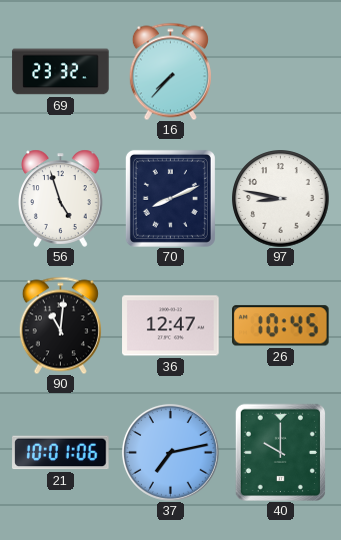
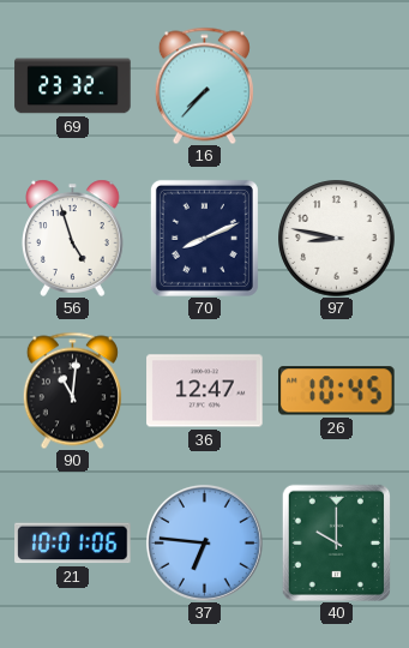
37: 7:13 -> 6:46 (204, 542)
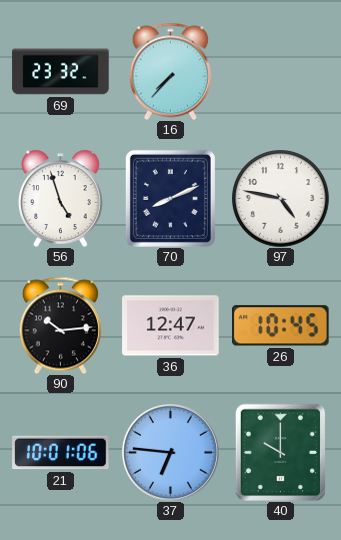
97: 8:47 -> 4:47 (281, 199)
90: 11:01 -> 10:14 (60, 325)
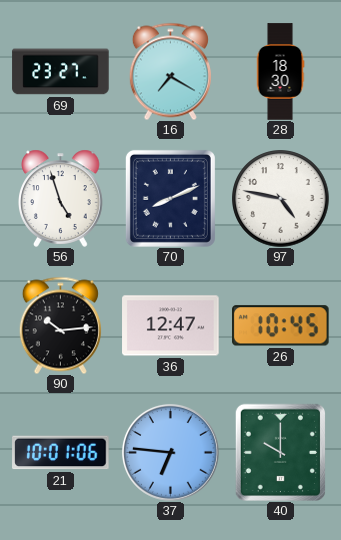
69: 23:32 -> 23:27 (61, 72)
16: 7:37 -> 7:20 (170, 71)
28: none -> 18:30 (280, 72)
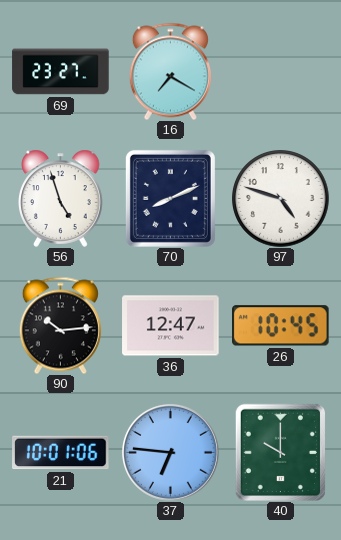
28: 18:30 -> none (280, 72)
97: 4:47 -> 4:48 (281, 199)
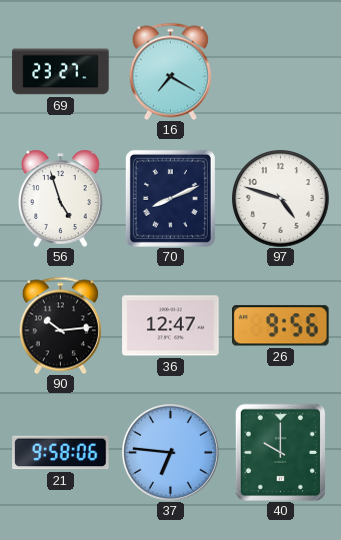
26: 10:45 -> 9:56 (281, 326)
21: 10:01 -> 9:58 (61, 453)
